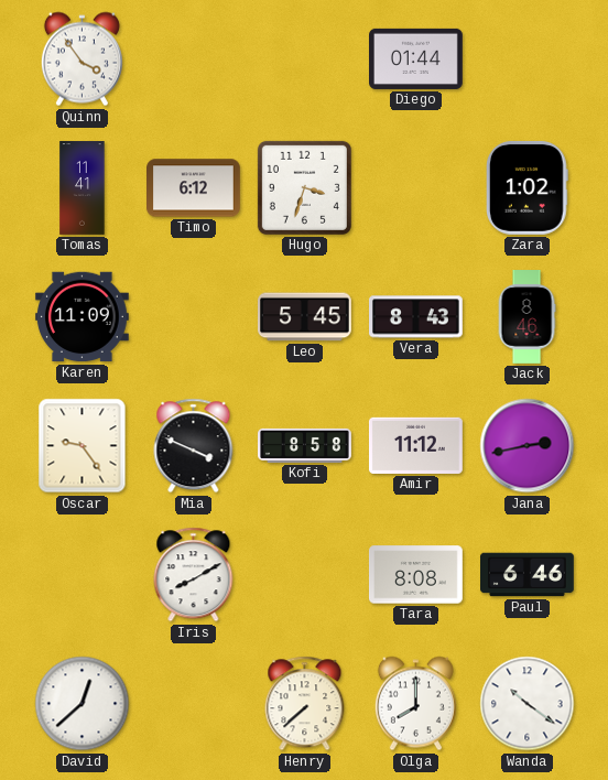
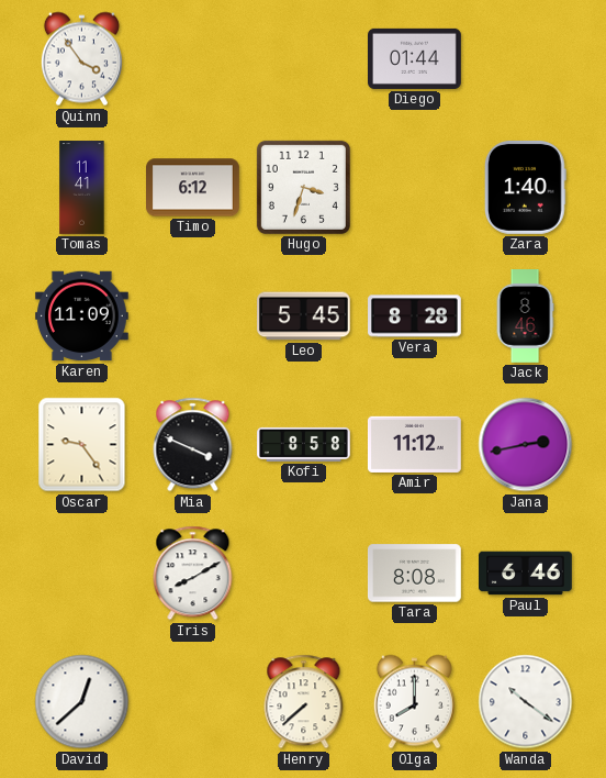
Zara: 1:02 -> 1:40 (526, 188)
Vera: 8:43 -> 8:28 (415, 316)
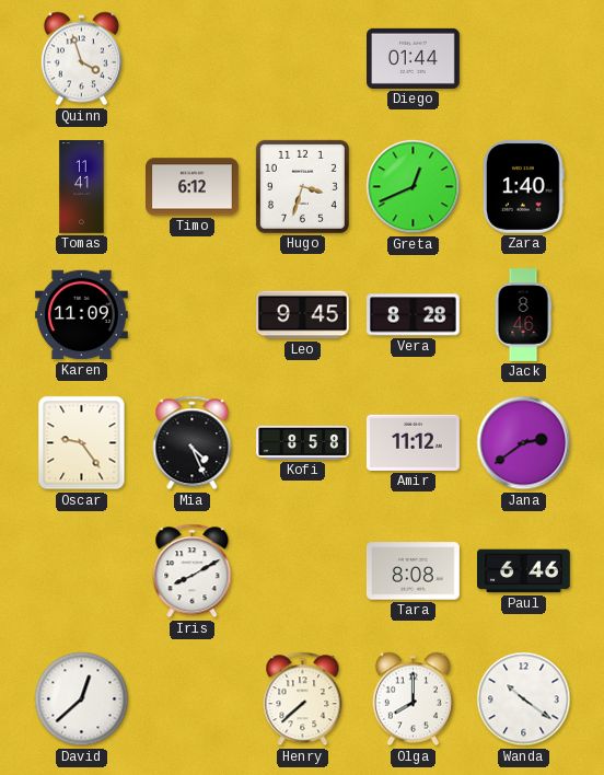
Quinn: 3:54 -> 3:57 (81, 59)
Greta: none -> 12:41 (414, 187)
Leo: 5:45 -> 9:45 (303, 315)
Mia: 3:49 -> 4:26 (193, 443)
Jana: 2:43 -> 2:39 (524, 443)
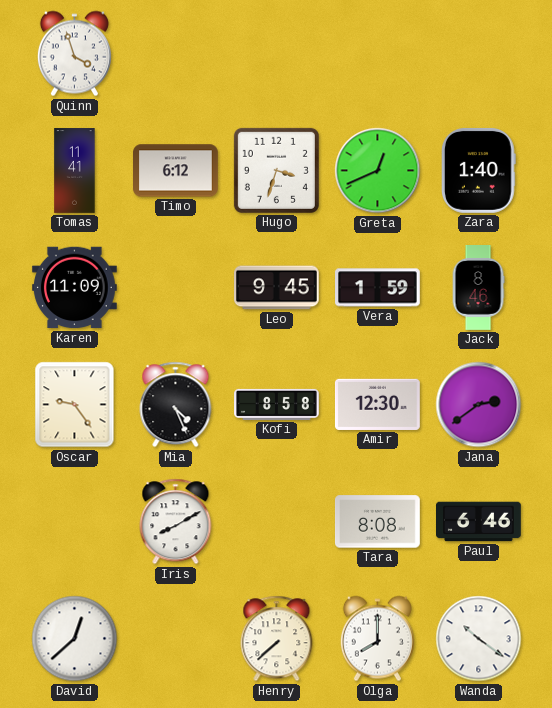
Diego: 01:44 -> none (414, 58)
Vera: 8:28 -> 1:59 (378, 288)
Amir: 11:12 -> 12:30 (378, 404)
